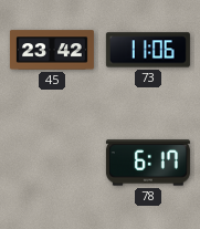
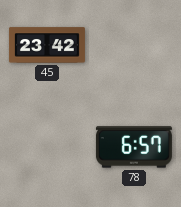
73: 11:06 -> none (148, 50)
78: 6:17 -> 6:57 (134, 147)
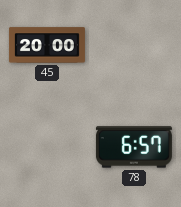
45: 23:42 -> 20:00 (47, 45)
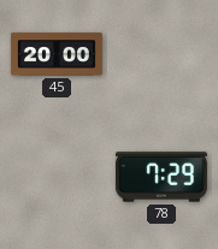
78: 6:57 -> 7:29 (161, 177)
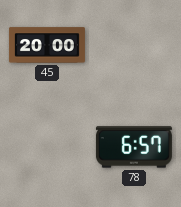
78: 7:29 -> 6:57 (134, 147)
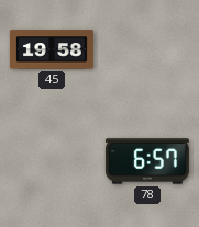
45: 20:00 -> 19:58 (52, 49)
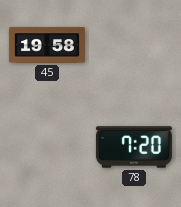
78: 6:57 -> 7:20 (134, 147)
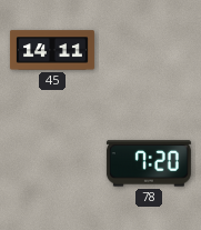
45: 19:58 -> 14:11 (52, 50)
